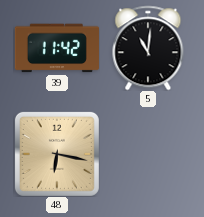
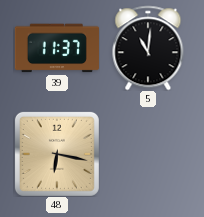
39: 11:42 -> 11:37 (57, 48)
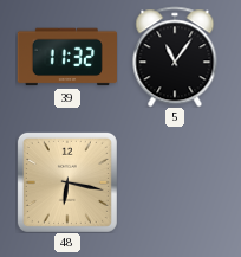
39: 11:37 -> 11:32 (67, 57)
5: 11:01 -> 11:06 (175, 57)
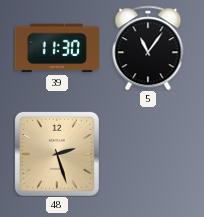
39: 11:32 -> 11:30 (57, 48)
48: 6:17 -> 2:27 (57, 154)
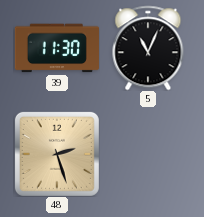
5: 11:06 -> 11:04 (148, 48)
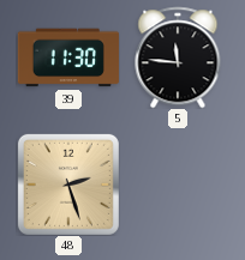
5: 11:04 -> 11:46 (178, 58)
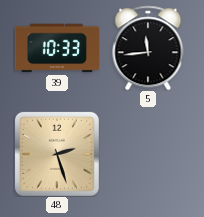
39: 11:30 -> 10:33 (57, 48)
5: 11:46 -> 11:44 (148, 48)
